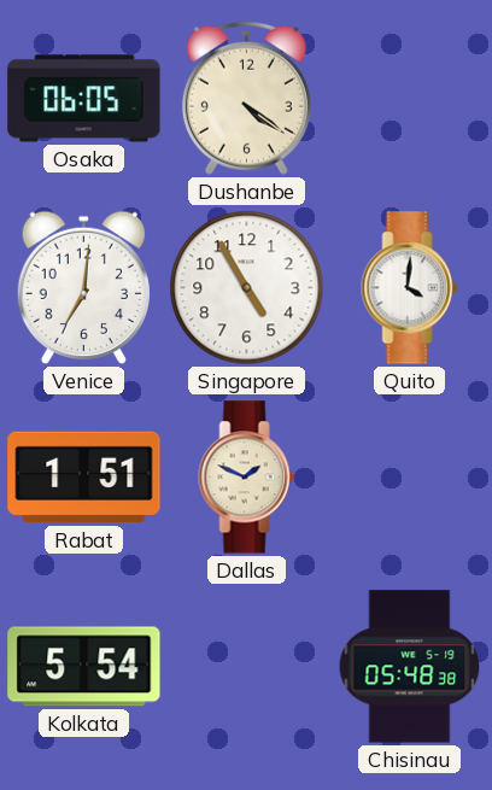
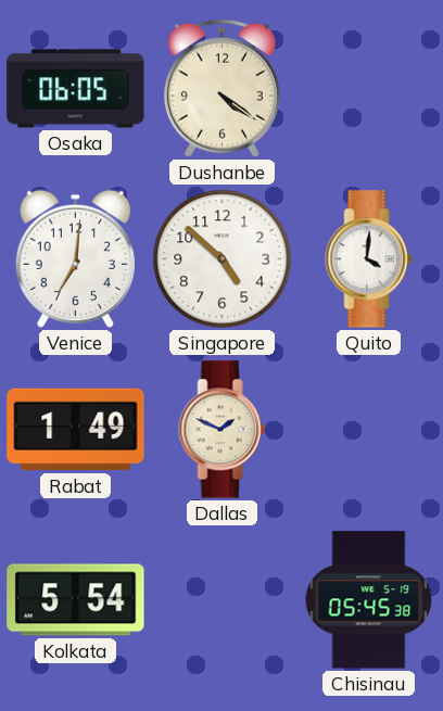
Singapore: 4:55 -> 4:52 (223, 259)
Rabat: 1:51 -> 1:49 (76, 430)
Chisinau: 05:48 -> 05:45 (369, 600)
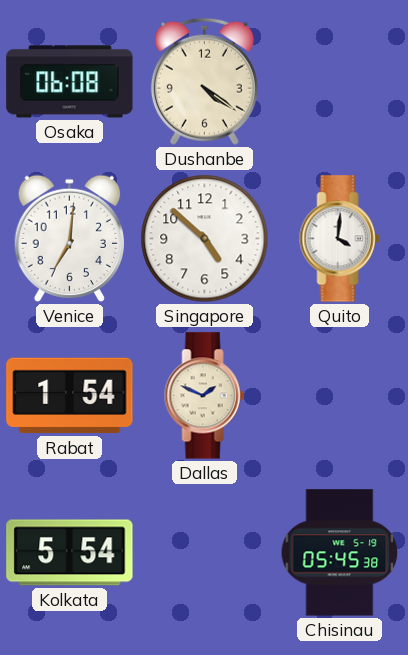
Osaka: 06:05 -> 06:08 (70, 82)
Rabat: 1:49 -> 1:54 (70, 396)
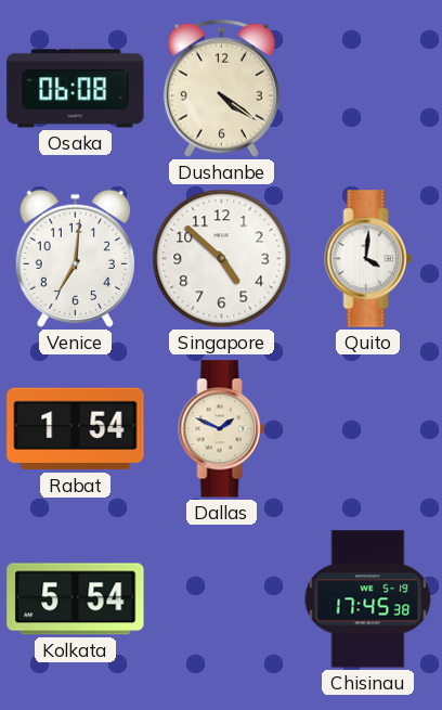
Chisinau: 05:45 -> 17:45 (368, 599)
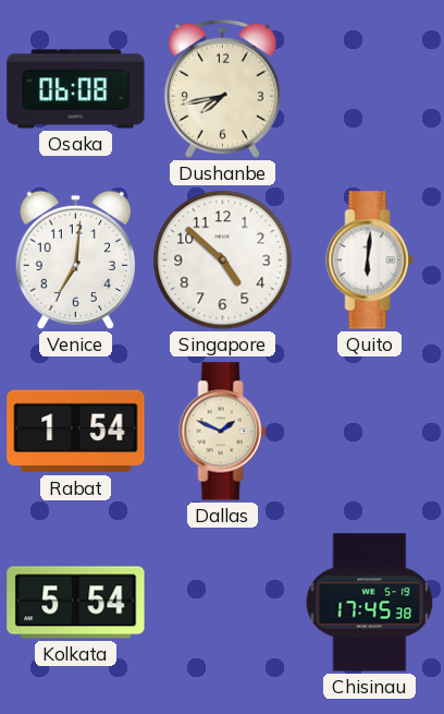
Dushanbe: 4:21 -> 7:43 (222, 88)
Quito: 4:01 -> 6:01 (370, 261)
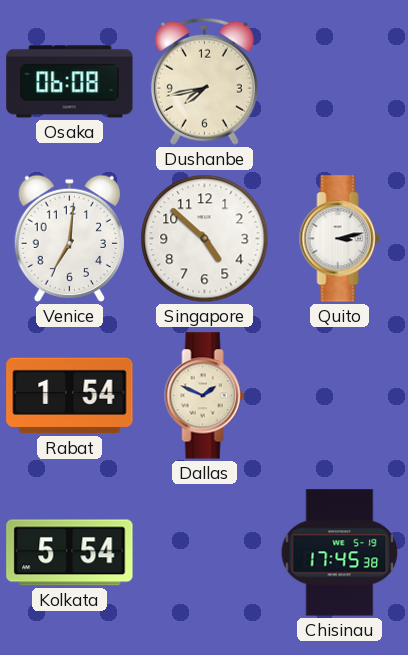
Quito: 6:01 -> 3:13 (340, 239)
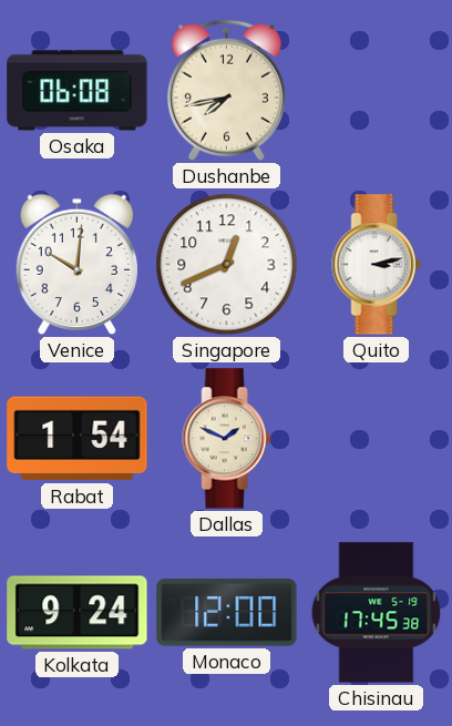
Venice: 7:01 -> 10:01 (76, 265)
Singapore: 4:52 -> 12:41 (227, 265)
Kolkata: 5:54 -> 9:24 (78, 613)
Monaco: none -> 12:00 (227, 613)
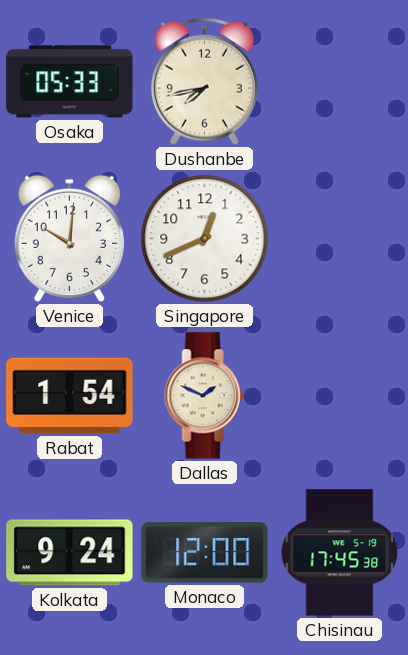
Osaka: 06:08 -> 05:33 (70, 82)
Quito: 3:13 -> none (377, 265)
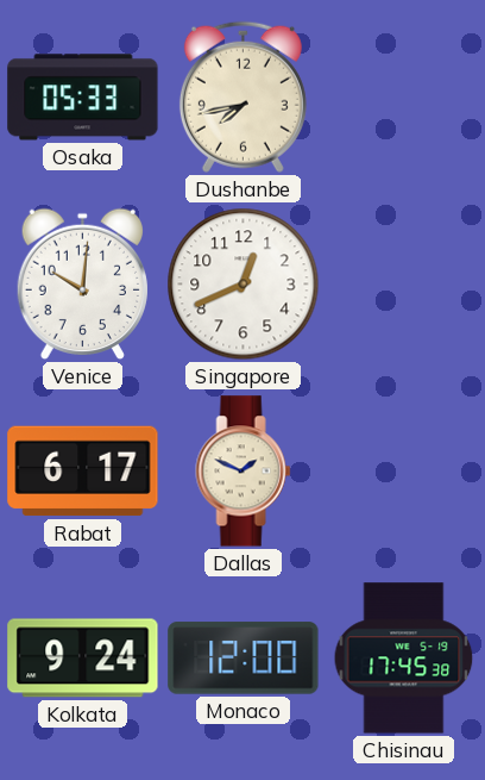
Rabat: 1:54 -> 6:17 (83, 472)
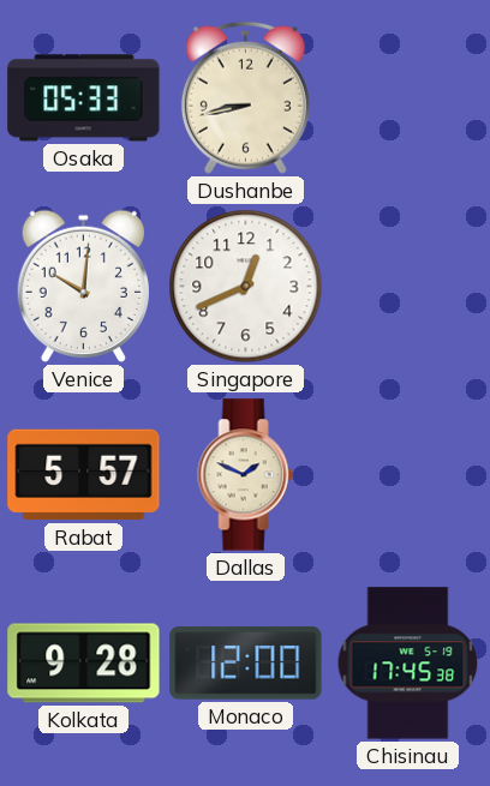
Dushanbe: 7:43 -> 8:43 (245, 97)
Rabat: 6:17 -> 5:57 (84, 475)
Kolkata: 9:24 -> 9:28 (84, 664)
